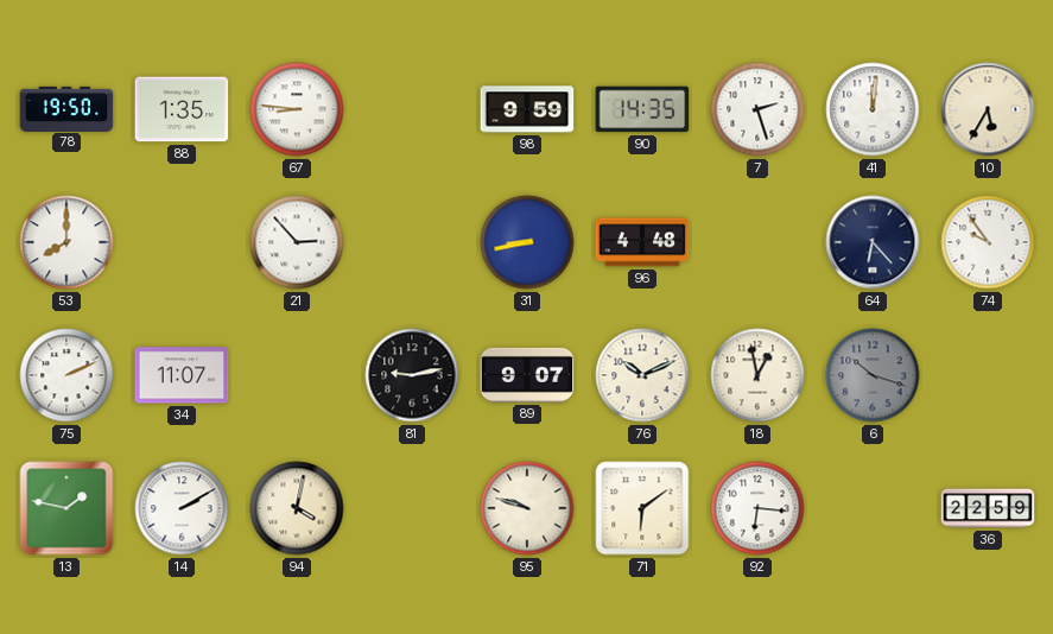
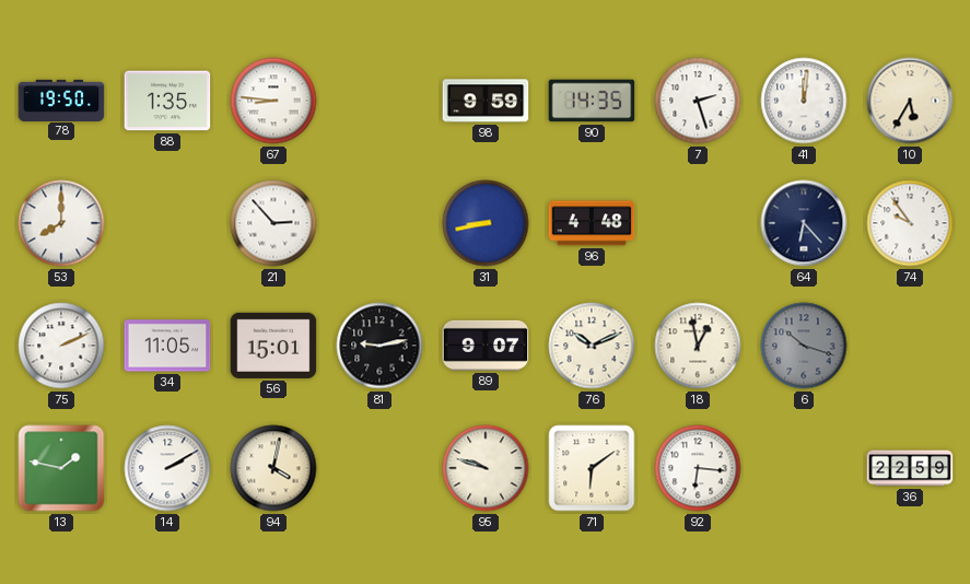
34: 11:07 -> 11:05 (167, 346)
56: none -> 15:01 (273, 346)
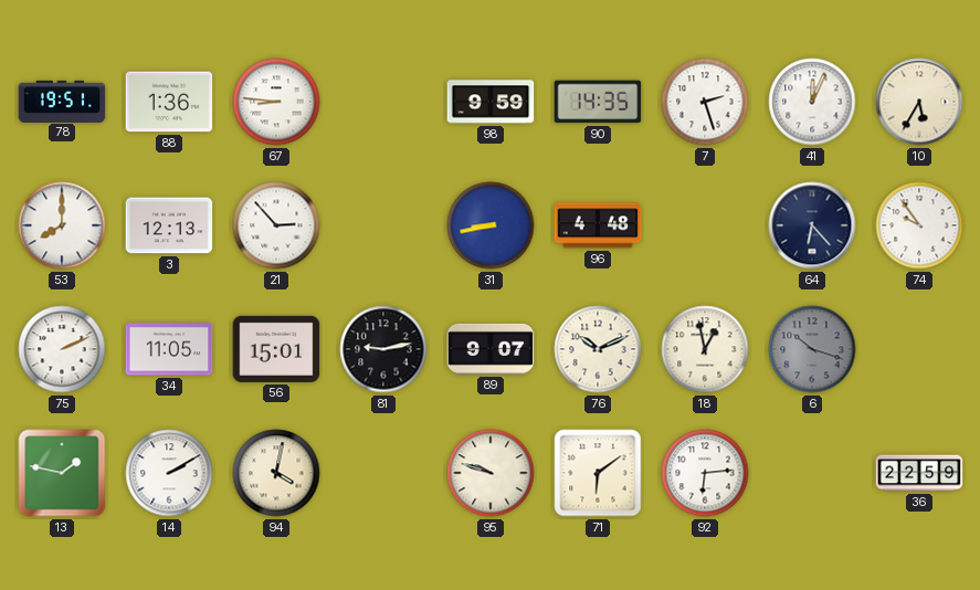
78: 19:50 -> 19:51 (62, 101)
88: 1:35 -> 1:36 (169, 102)
41: 12:01 -> 12:04 (812, 102)
3: none -> 12:13 (169, 225)
92: 6:16 -> 6:14 (705, 473)
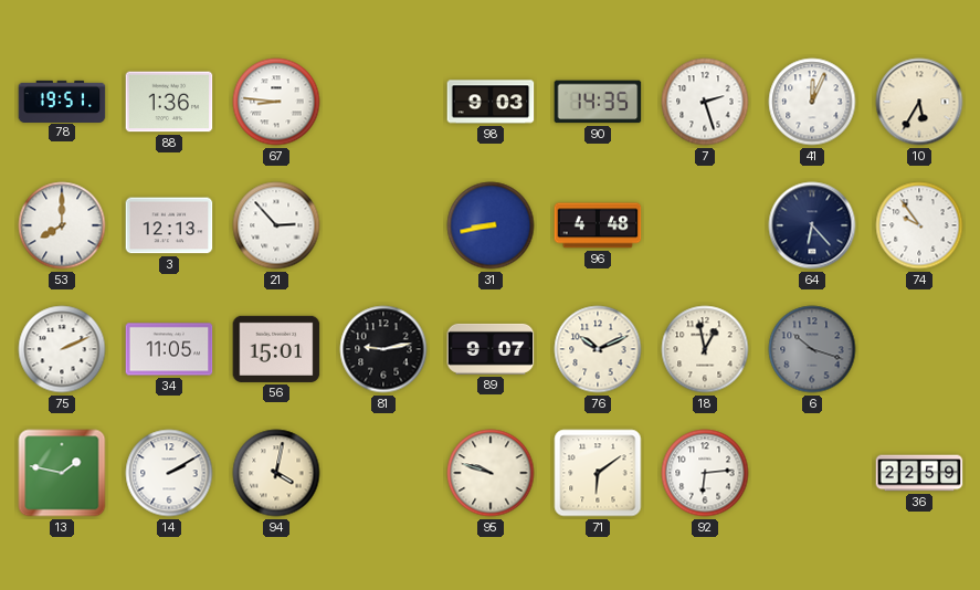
98: 9:59 -> 9:03 (491, 102)
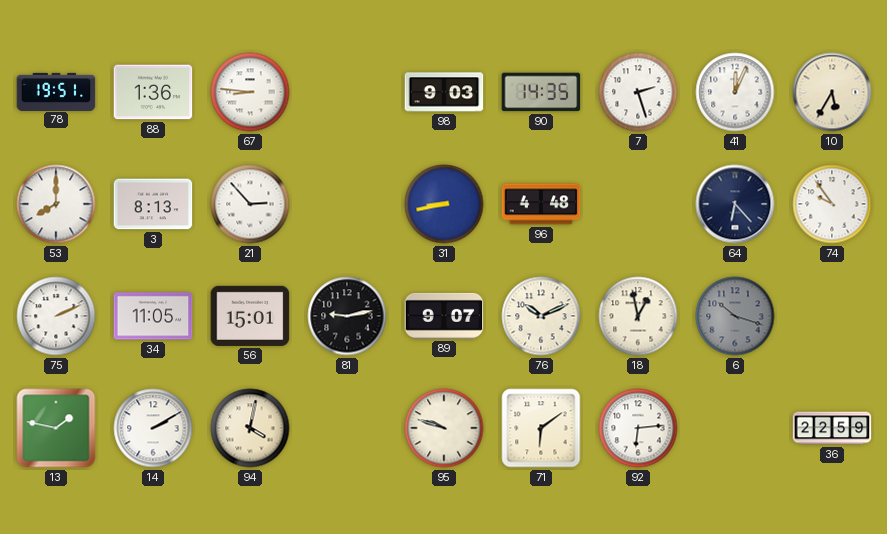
3: 12:13 -> 8:13 (153, 204)
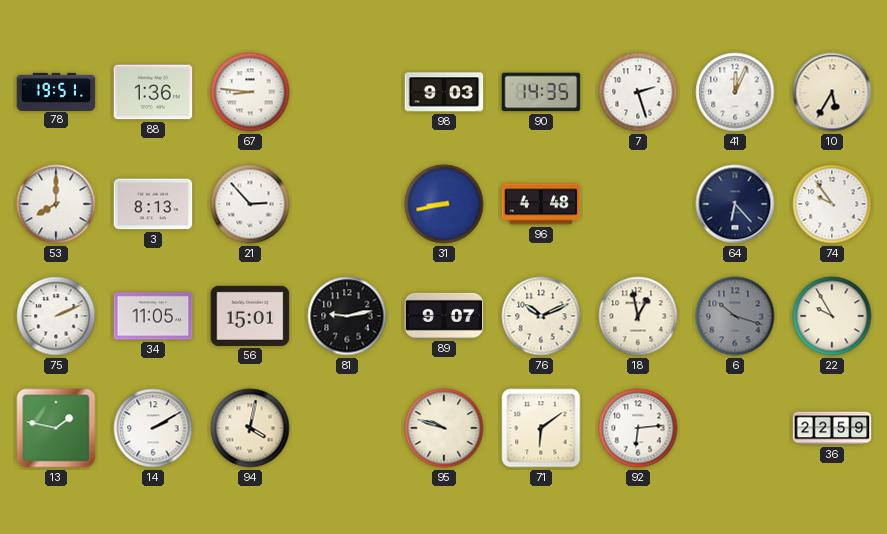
22: none -> 9:55 (832, 316)
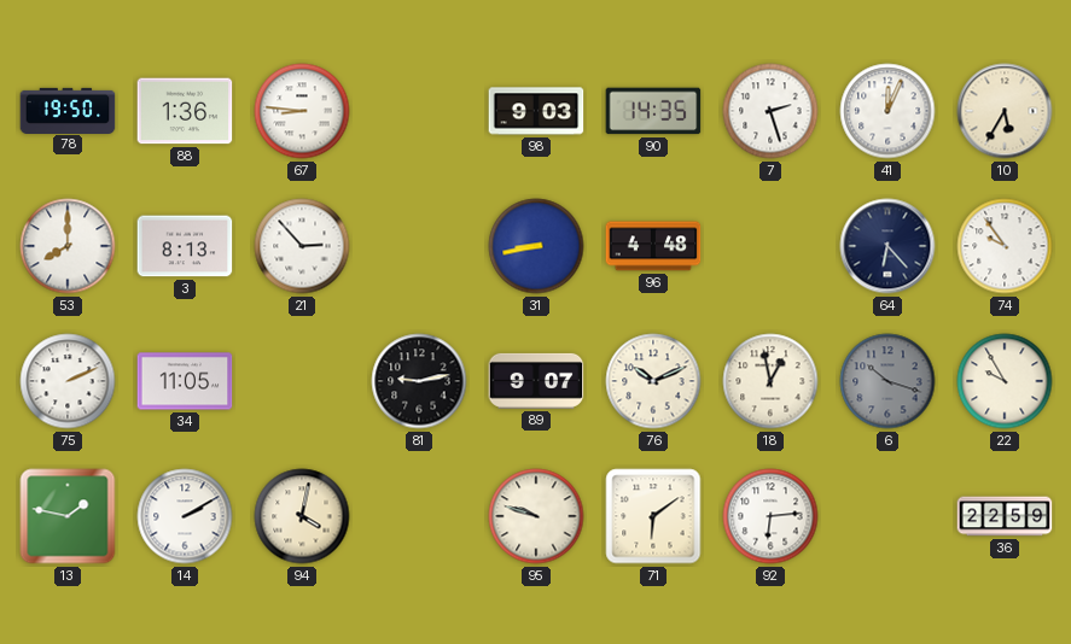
78: 19:51 -> 19:50 (68, 110)
56: 15:01 -> none (250, 316)
